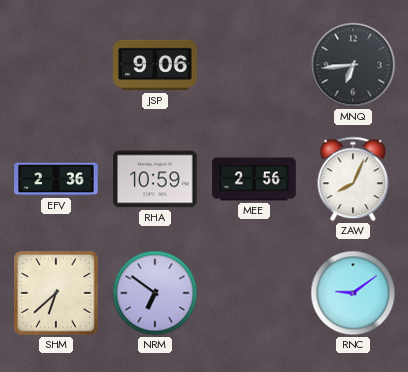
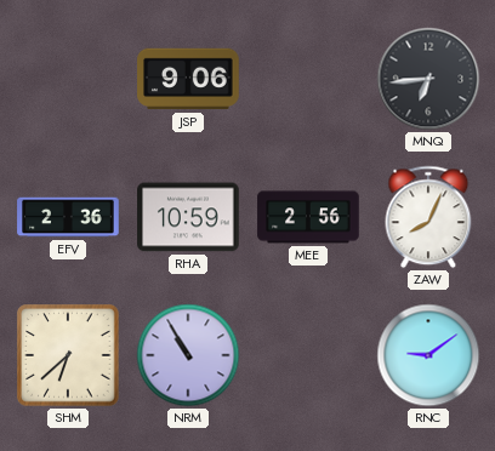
NRM: 6:51 -> 10:55 (188, 355)
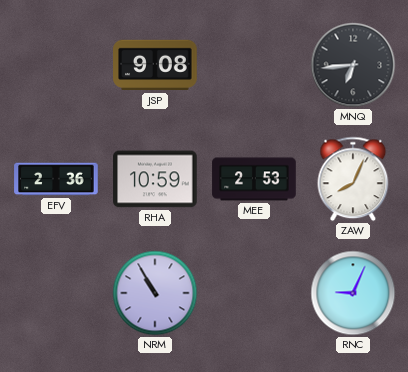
JSP: 9:06 -> 9:08 (155, 65)
MEE: 2:56 -> 2:53 (254, 179)
SHM: 6:38 -> none (68, 355)
RNC: 9:09 -> 9:04 (353, 293)
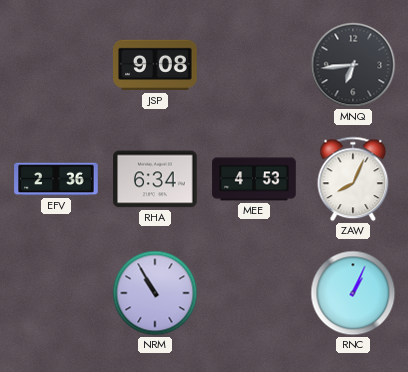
RHA: 10:59 -> 6:34 (155, 179)
MEE: 2:53 -> 4:53 (254, 179)
RNC: 9:04 -> 1:04 (353, 293)
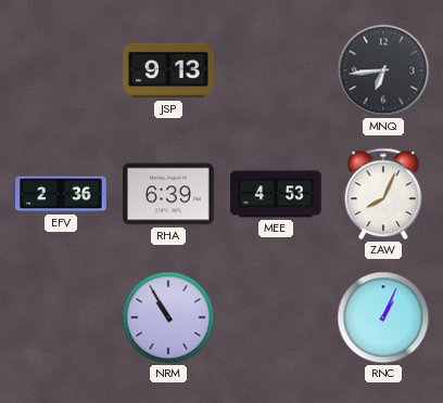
JSP: 9:08 -> 9:13 (168, 70)
RHA: 6:34 -> 6:39 (168, 194)
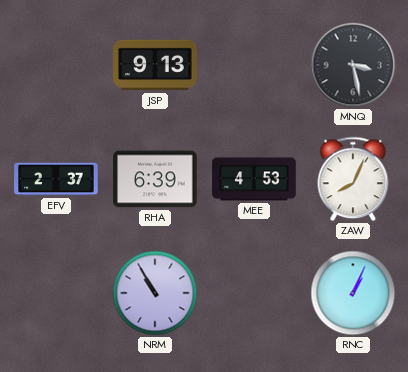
MNQ: 6:44 -> 3:28 (353, 65)
EFV: 2:36 -> 2:37 (56, 179)
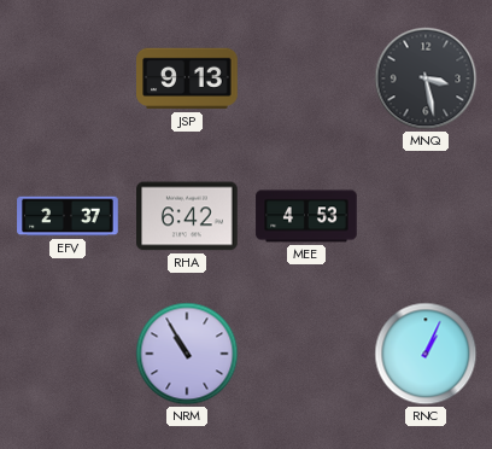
RHA: 6:39 -> 6:42 (187, 216)
ZAW: 8:04 -> none (353, 179)
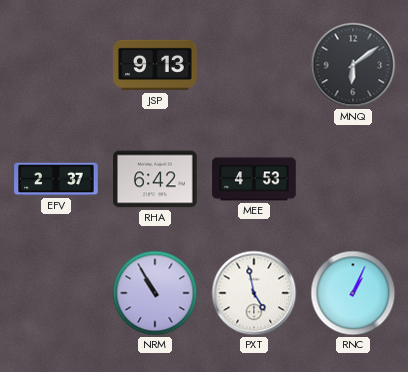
MNQ: 3:28 -> 6:09 (353, 65)
PXT: none -> 4:58 (254, 293)
